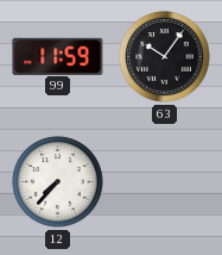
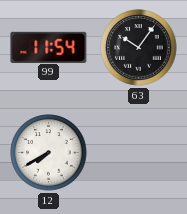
99: 11:59 -> 11:54 (49, 47)
12: 7:37 -> 7:40 (49, 153)
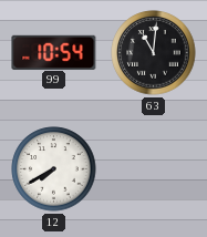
99: 11:54 -> 10:54 (54, 52)
63: 10:06 -> 11:01 (154, 53)
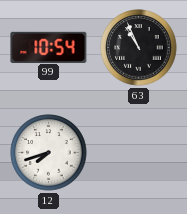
63: 11:01 -> 10:56 (139, 48)
12: 7:40 -> 7:42 (49, 153)
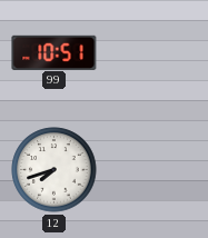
99: 10:54 -> 10:51 (55, 52)
63: 10:56 -> none (139, 48)
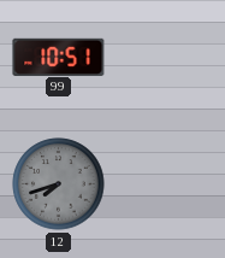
12 dial: white -> grey (59, 184)
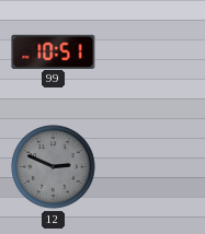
12: 7:42 -> 2:49 (54, 167)
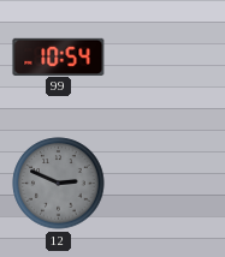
99: 10:51 -> 10:54 (59, 56)
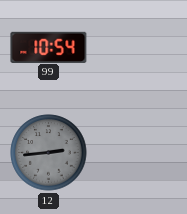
12: 2:49 -> 2:44 (49, 153)
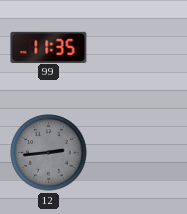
99: 10:54 -> 11:35 (49, 47)
